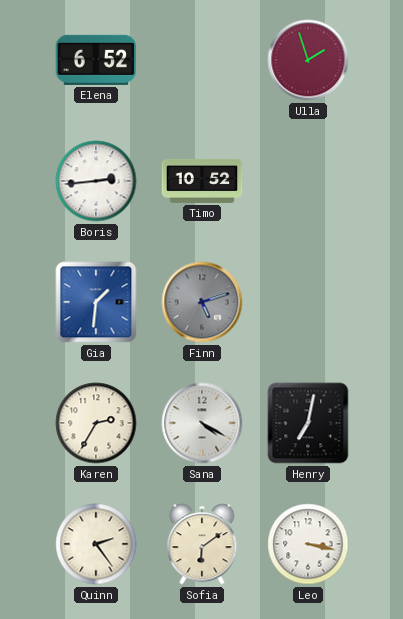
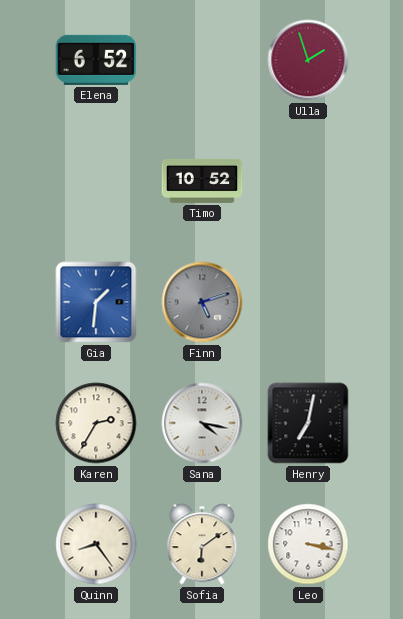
Boris: 2:44 -> none (96, 181)
Sana: 4:20 -> 4:17 (202, 423)
Quinn: 2:24 -> 8:24 (96, 544)
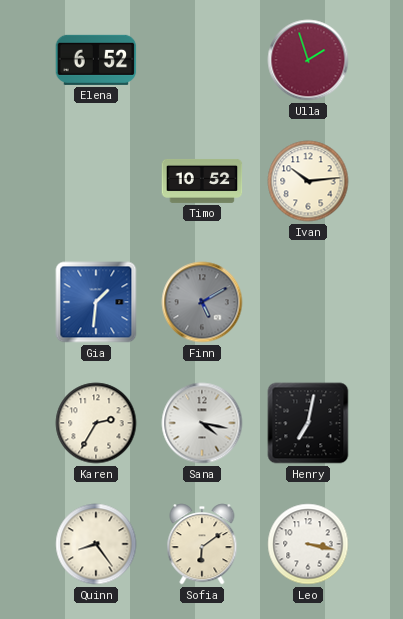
Ivan: none -> 10:14 (308, 181)
Finn: 5:12 -> 5:10 (202, 302)
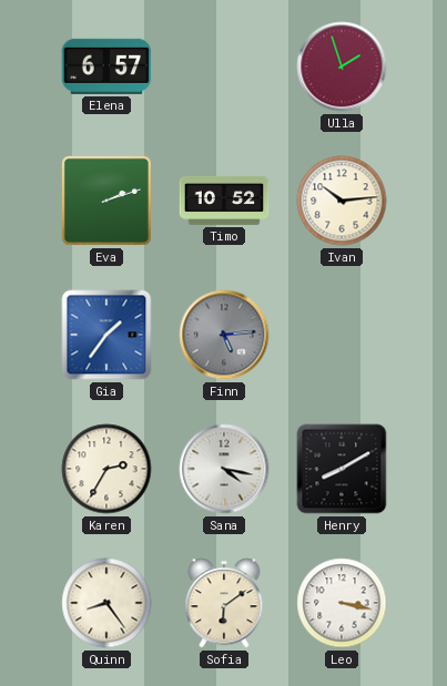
Elena: 6:52 -> 6:57 (106, 66)
Eva: none -> 2:12 (106, 201)
Gia: 1:31 -> 1:36 (106, 335)
Finn: 5:10 -> 5:14 (224, 335)
Henry: 7:02 -> 8:10 (342, 469)
